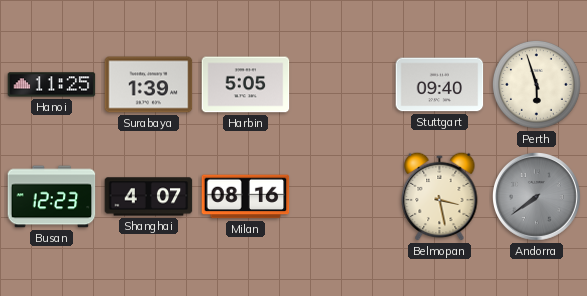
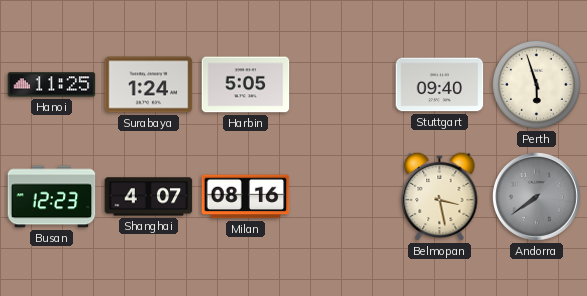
Surabaya: 1:39 -> 1:24 (149, 85)
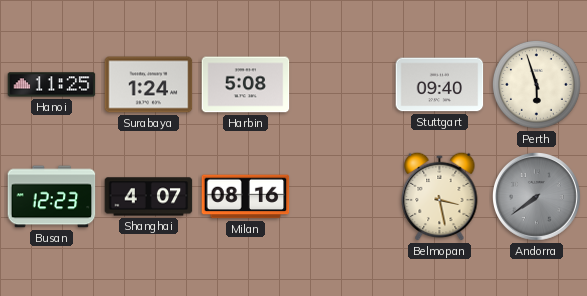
Harbin: 5:05 -> 5:08 (246, 85)
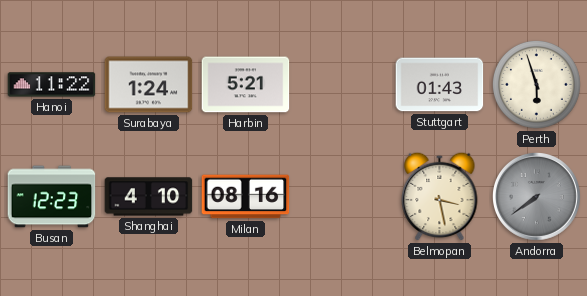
Hanoi: 11:25 -> 11:22 (52, 85)
Harbin: 5:08 -> 5:21 (246, 85)
Stuttgart: 09:40 -> 01:43 (440, 85)
Shanghai: 4:07 -> 4:10 (149, 197)
